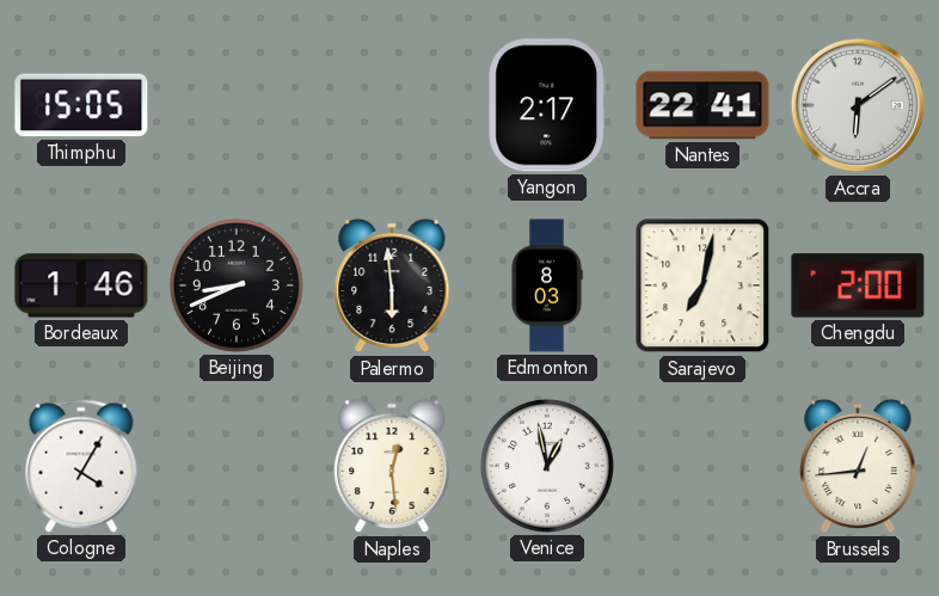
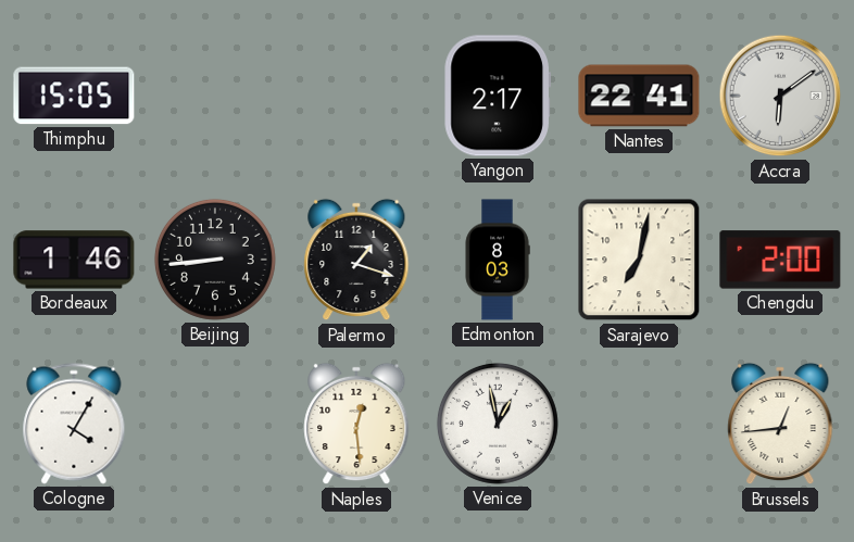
Beijing: 8:41 -> 8:44 (215, 260)
Palermo: 5:59 -> 1:18 (356, 260)
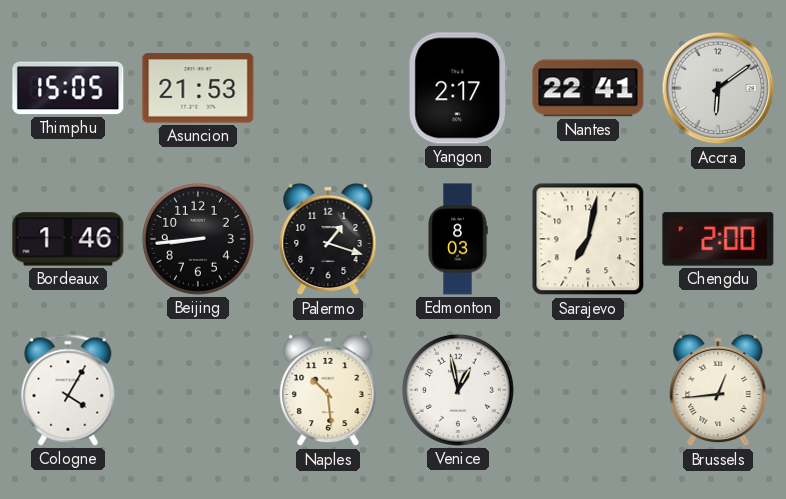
Asuncion: none -> 21:53 (198, 88)
Naples: 12:29 -> 10:29 (328, 390)
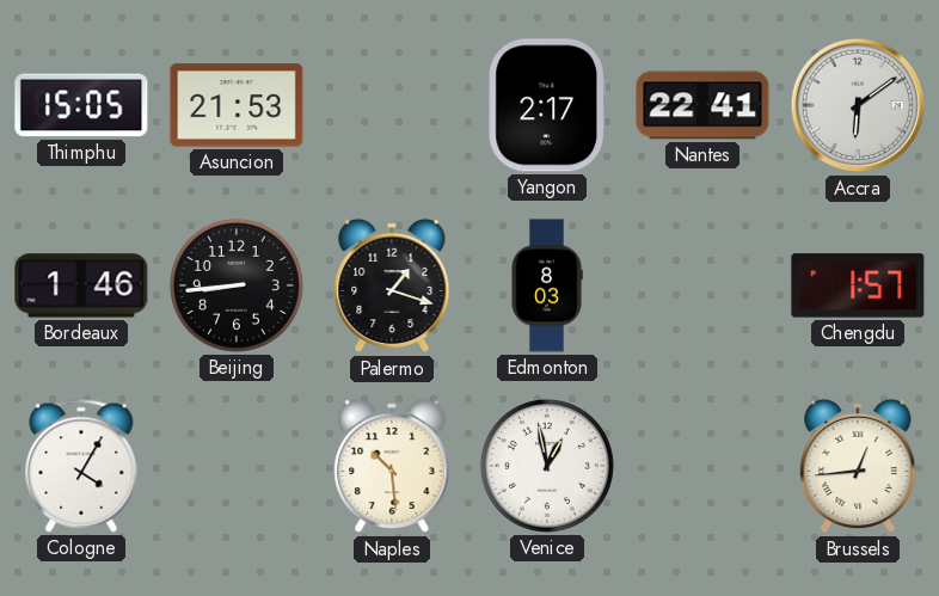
Sarajevo: 7:02 -> none (588, 239)
Chengdu: 2:00 -> 1:57 (858, 285)
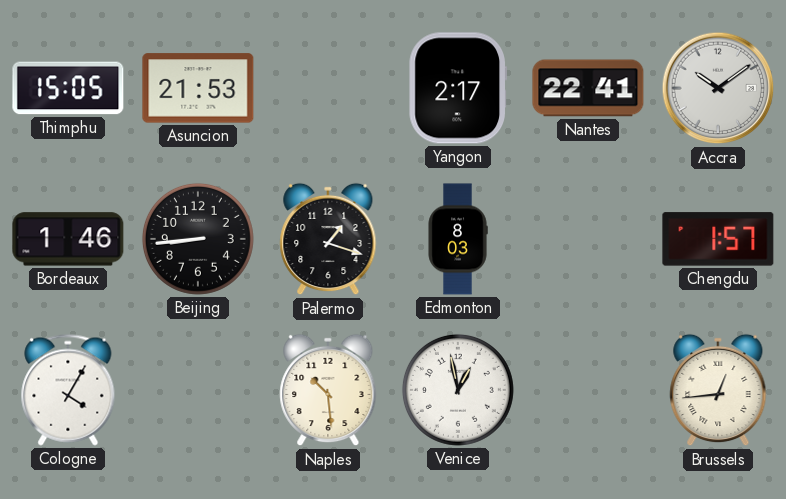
Accra: 6:09 -> 10:09 (718, 88)
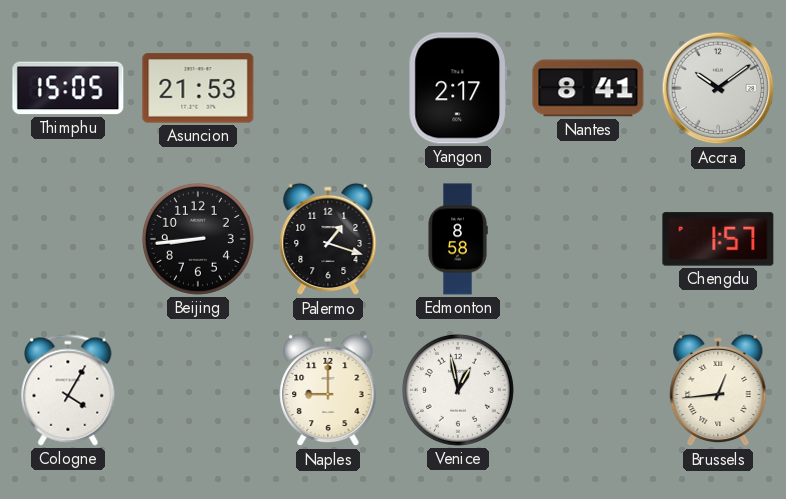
Nantes: 22:41 -> 8:41 (588, 88)
Bordeaux: 1:46 -> none (68, 239)
Edmonton: 8:03 -> 8:58 (458, 239)
Naples: 10:29 -> 9:00 (328, 390)
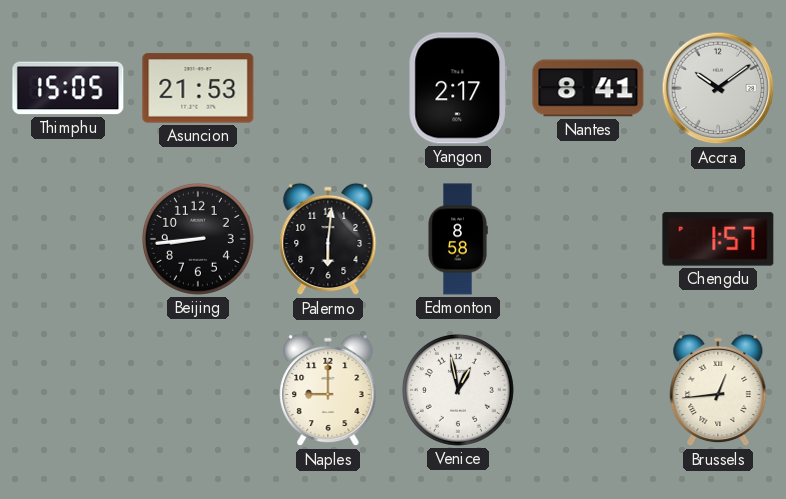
Palermo: 1:18 -> 6:01 (328, 239)
Cologne: 4:05 -> none (68, 390)
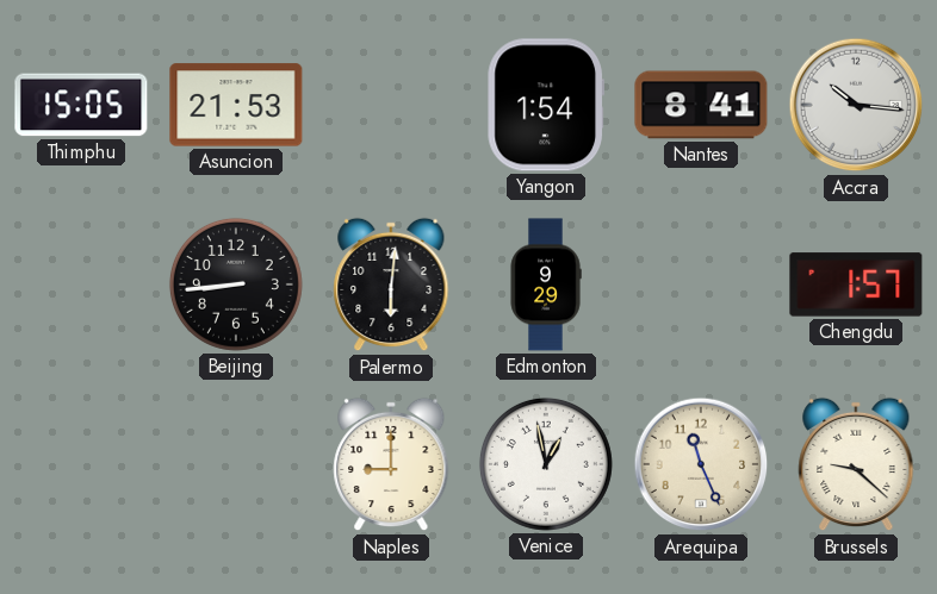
Yangon: 2:17 -> 1:54 (545, 105)
Accra: 10:09 -> 10:16 (856, 105)
Edmonton: 8:58 -> 9:29 (546, 285)
Arequipa: none -> 11:26 (701, 464)
Brussels: 12:44 -> 9:22 (856, 464)
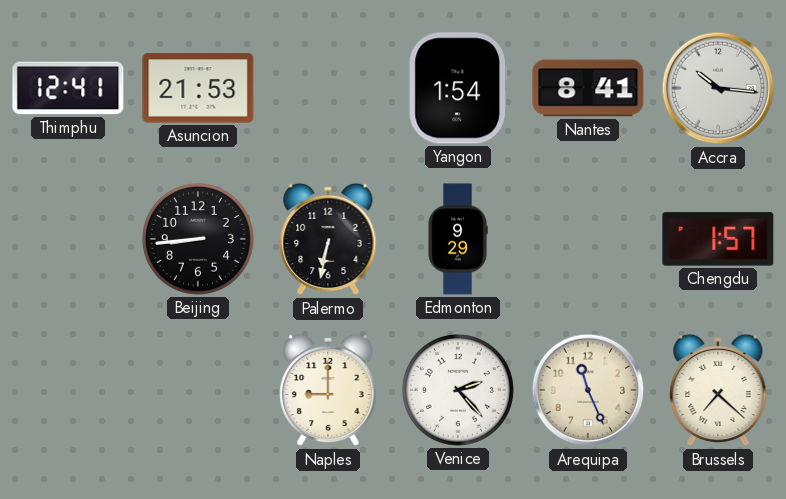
Thimphu: 15:05 -> 12:41 (68, 88)
Palermo: 6:01 -> 6:32 (328, 239)
Venice: 12:58 -> 2:23 (458, 390)
Brussels: 9:22 -> 7:22 (718, 390)
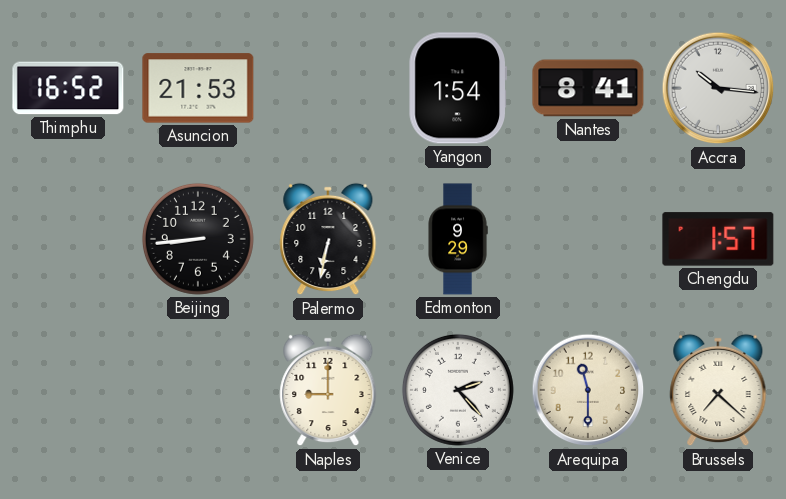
Thimphu: 12:41 -> 16:52 (68, 88)
Arequipa: 11:26 -> 11:30 (588, 390)
